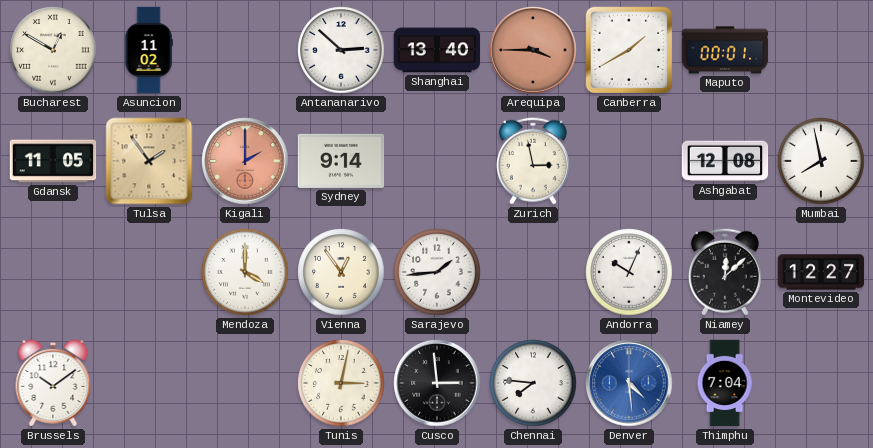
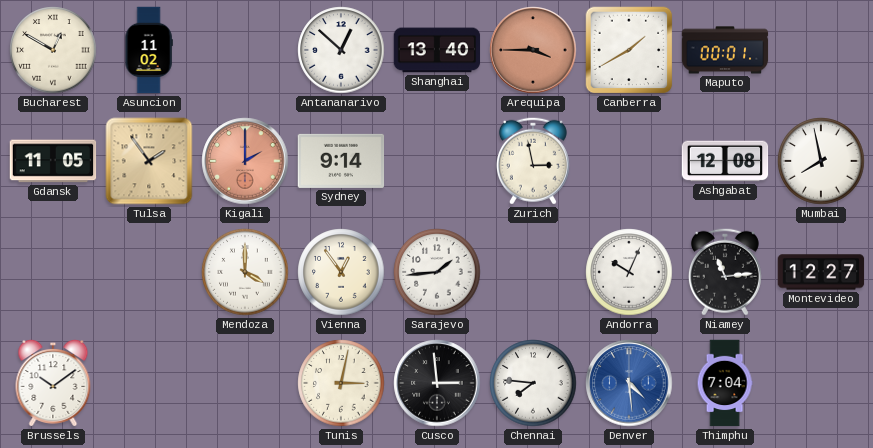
Antananarivo: 2:52 -> 12:52 (341, 50)
Niamey: 12:08 -> 11:14 (725, 272)
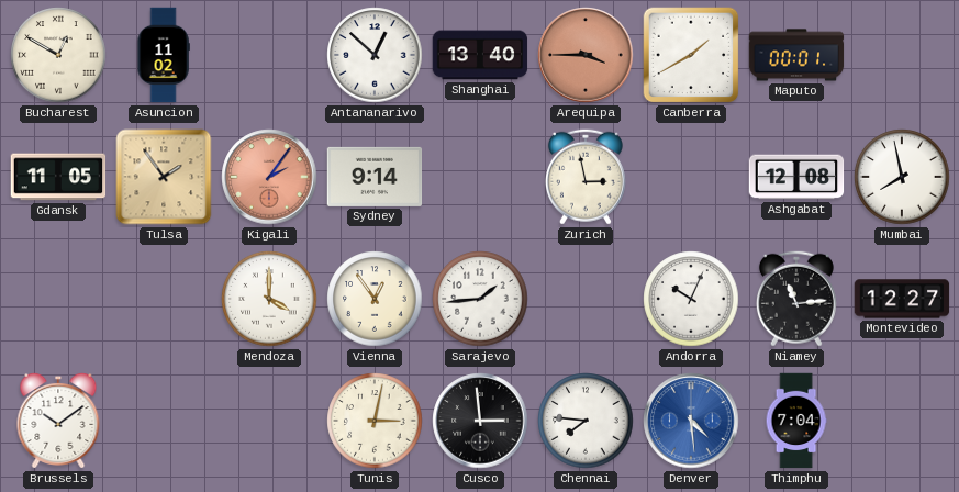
Kigali: 2:00 -> 2:06 (269, 177)
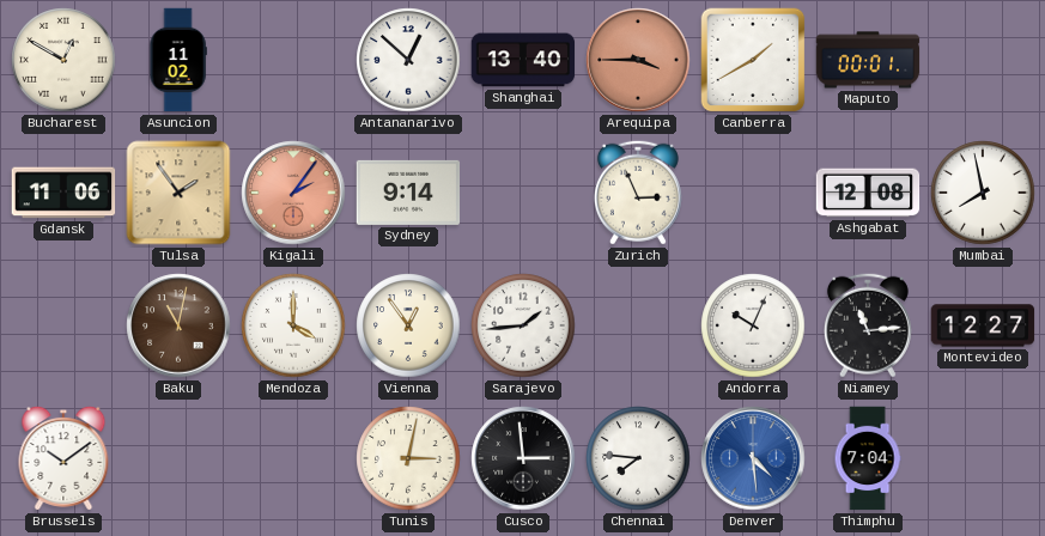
Gdansk: 11:05 -> 11:06 (63, 193)
Zurich: 2:58 -> 2:56 (638, 193)
Baku: none -> 11:02 (178, 325)
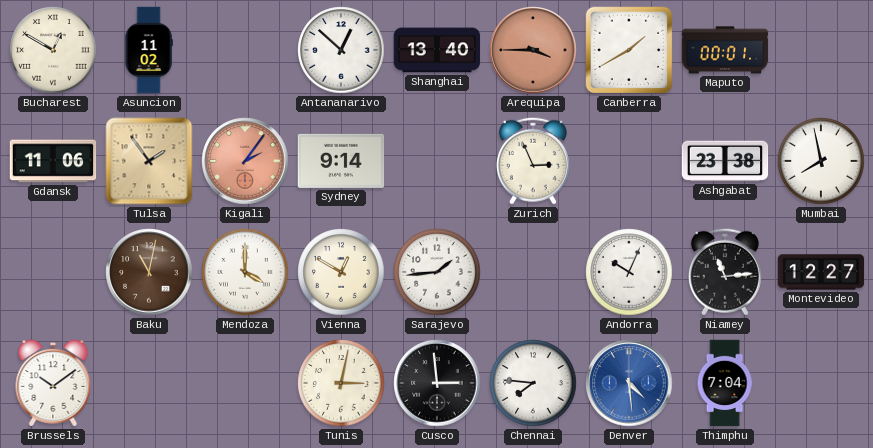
Ashgabat: 12:08 -> 23:38 (725, 161)
Vienna: 12:54 -> 12:50 (341, 272)
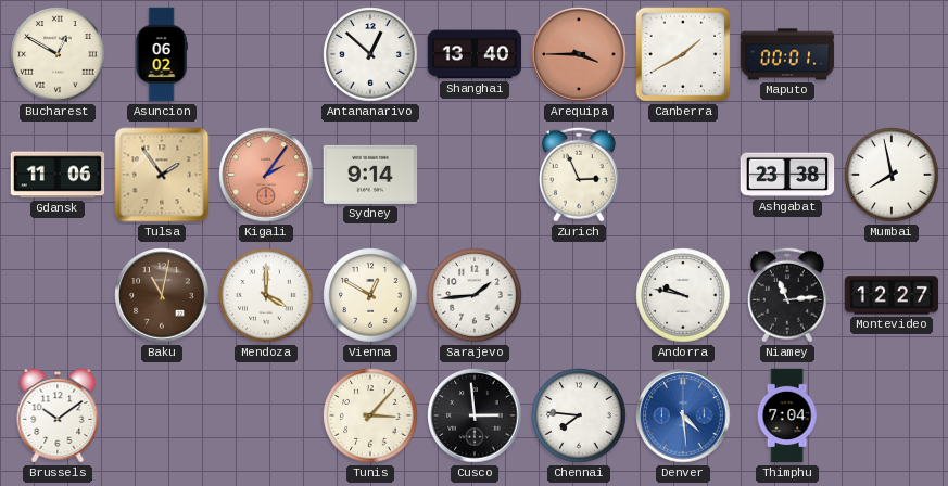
Asuncion: 11:02 -> 06:02 (162, 54)
Andorra: 10:04 -> 9:47 (683, 295)
Tunis: 3:02 -> 3:07 (370, 415)
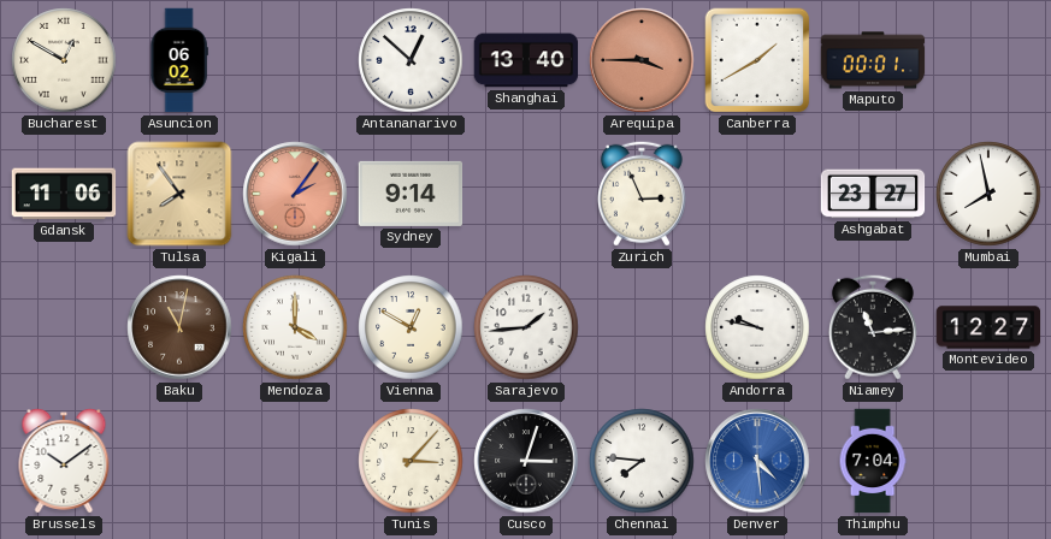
Tulsa: 1:54 -> 7:54 (179, 194)
Ashgabat: 23:38 -> 23:27 (873, 194)
Cusco: 2:59 -> 3:03 (526, 461)
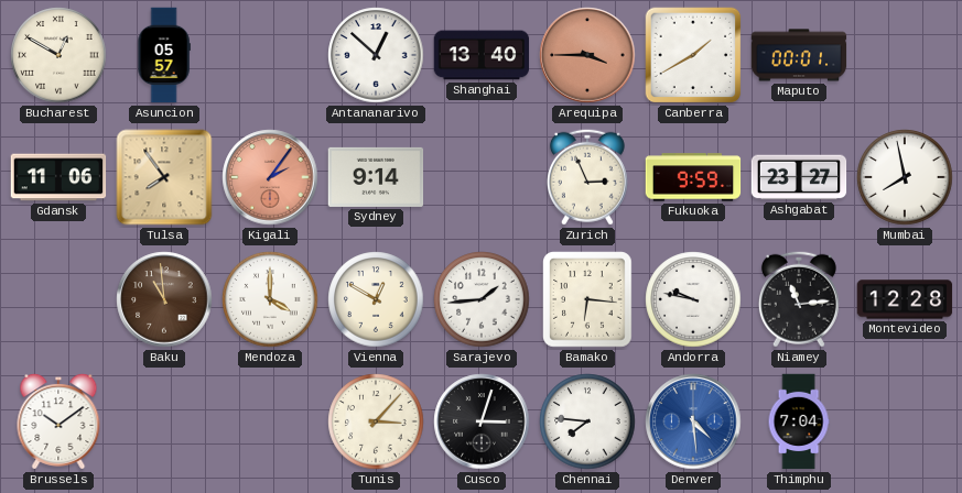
Asuncion: 06:02 -> 05:57 (164, 55)
Fukuoka: none -> 9:59 (693, 177)
Baku: 11:02 -> 10:59 (164, 299)
Bamako: none -> 6:16 (587, 299)
Montevideo: 12:27 -> 12:28 (905, 299)
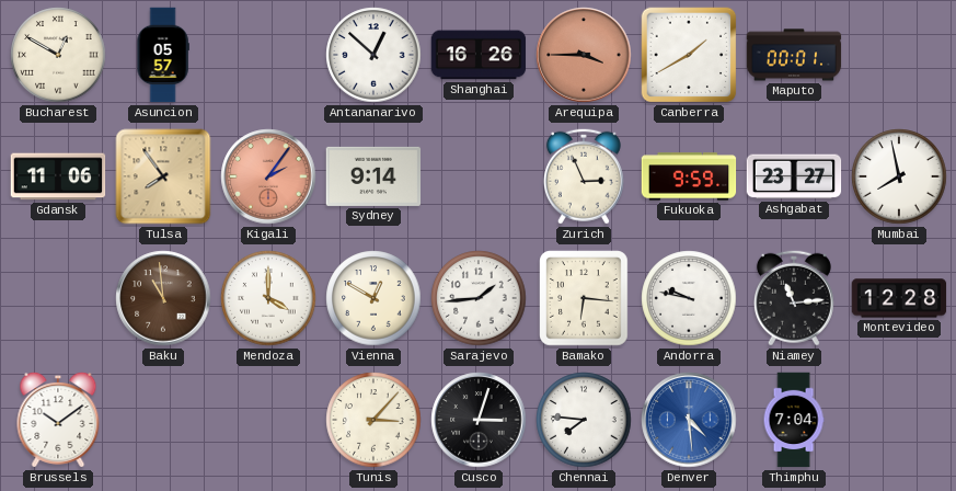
Shanghai: 13:40 -> 16:26 (479, 55)
